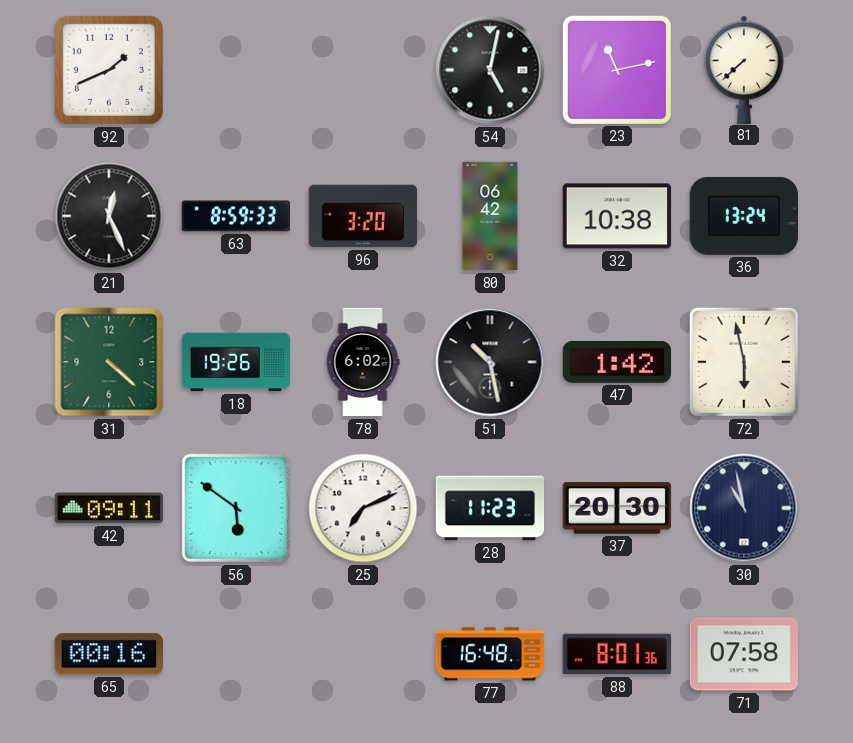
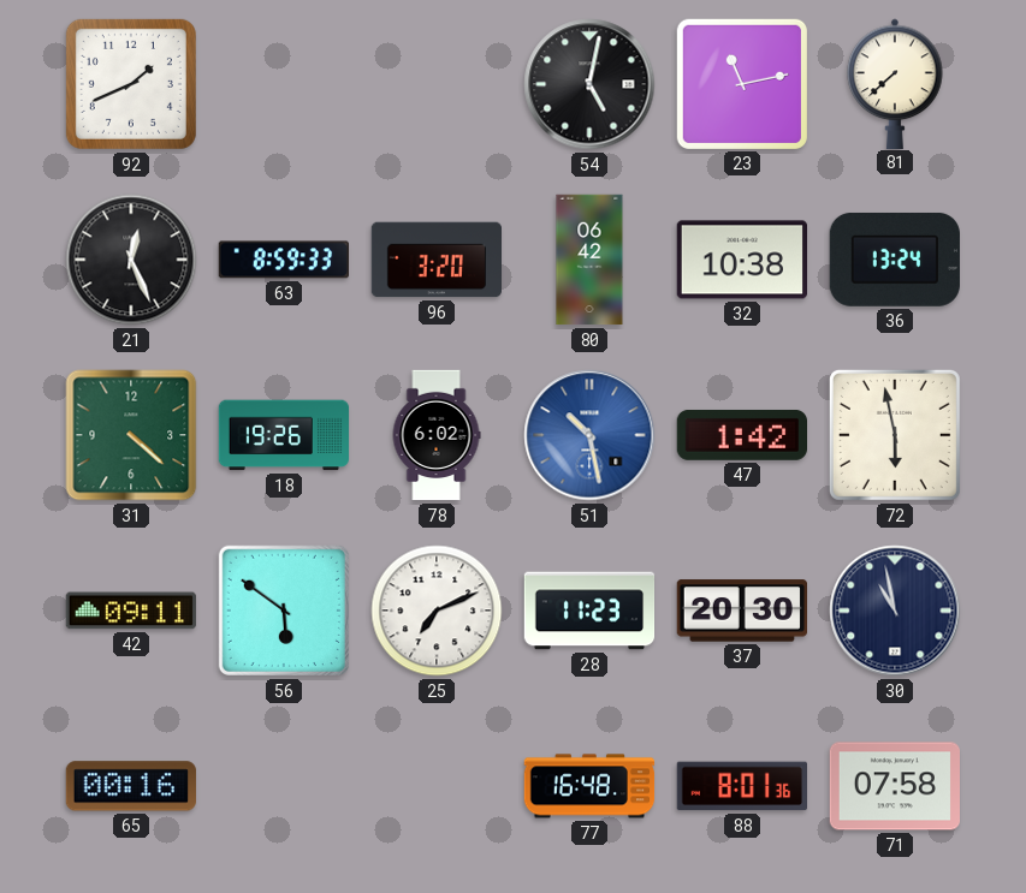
51 dial: black -> blue (589, 435)
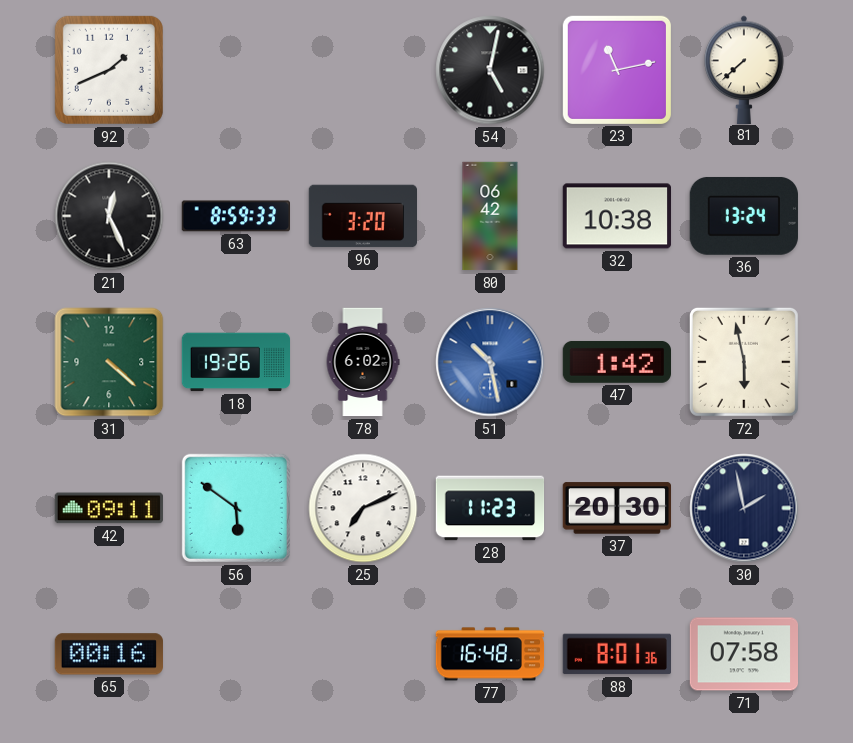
30: 10:58 -> 1:58 (744, 508)
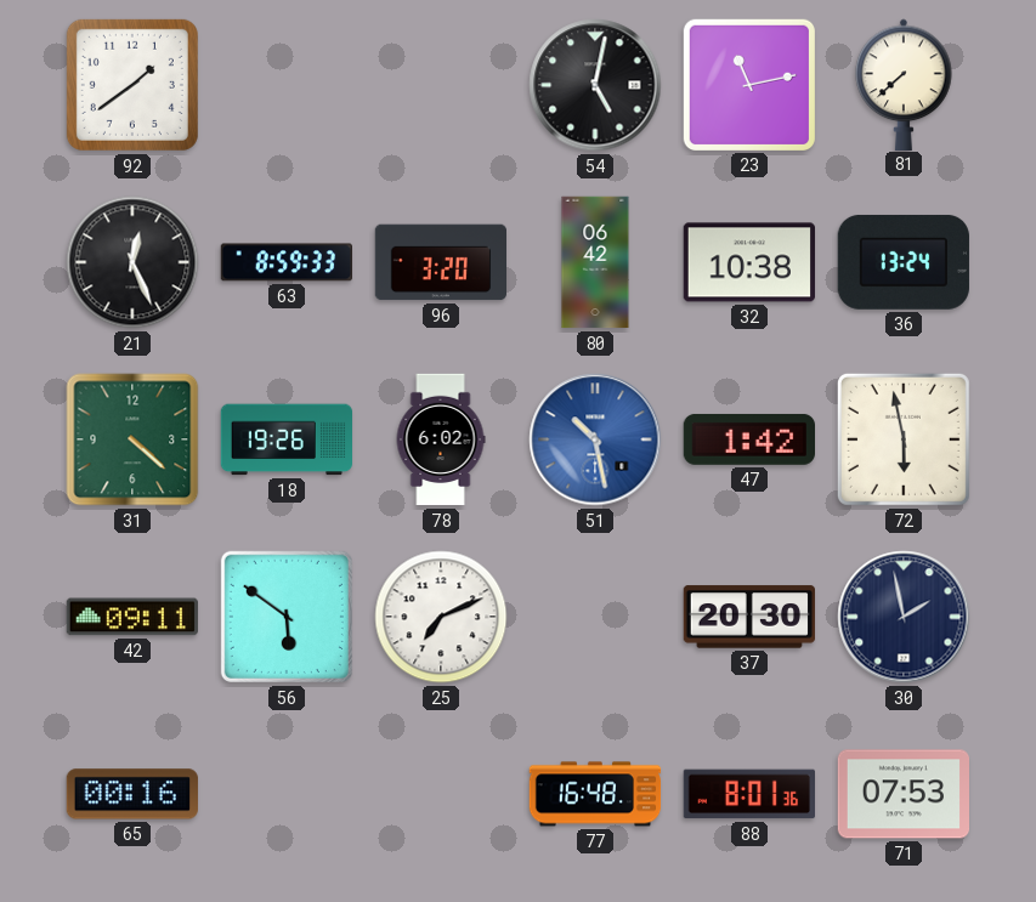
92: 1:41 -> 1:39 (132, 85)
28: 11:23 -> none (490, 508)
71: 07:58 -> 07:53 (902, 794)
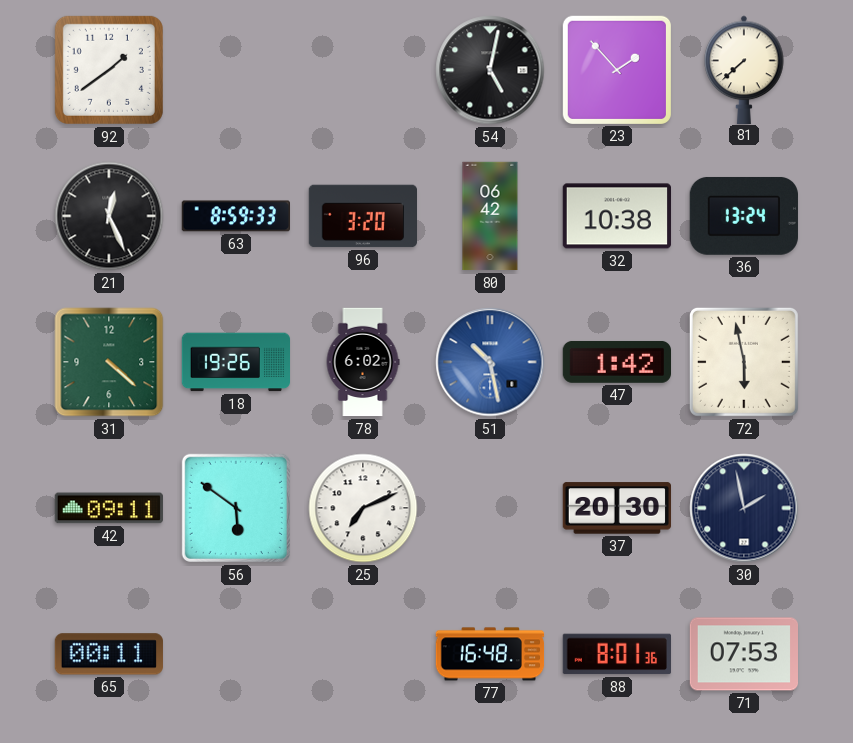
23: 11:13 -> 1:53 (617, 70)
65: 00:16 -> 00:11 (109, 654)
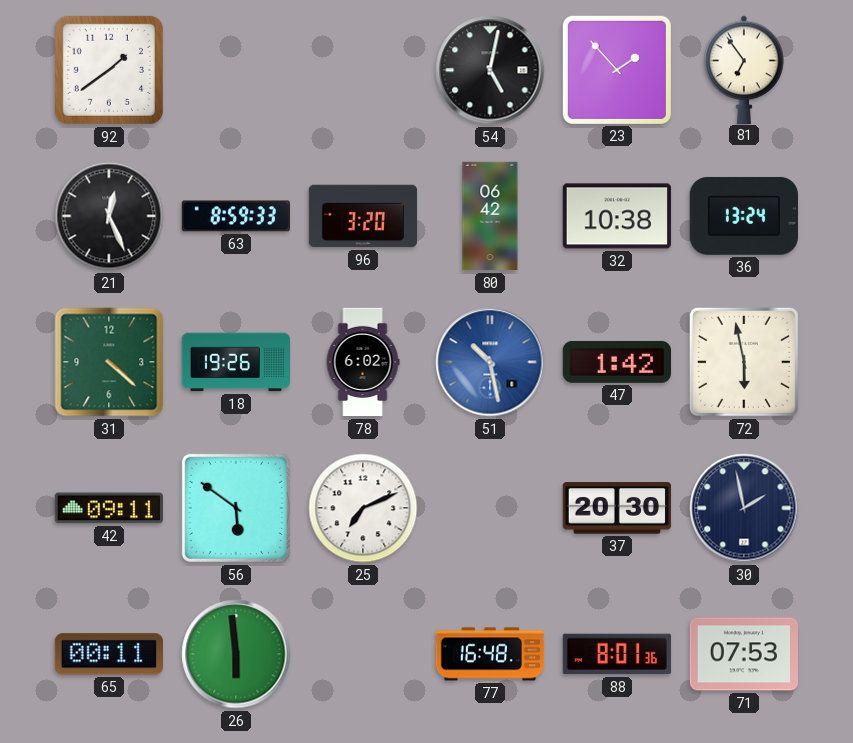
81: 7:38 -> 6:54 (744, 69)
26: none -> 5:59 (236, 654)
